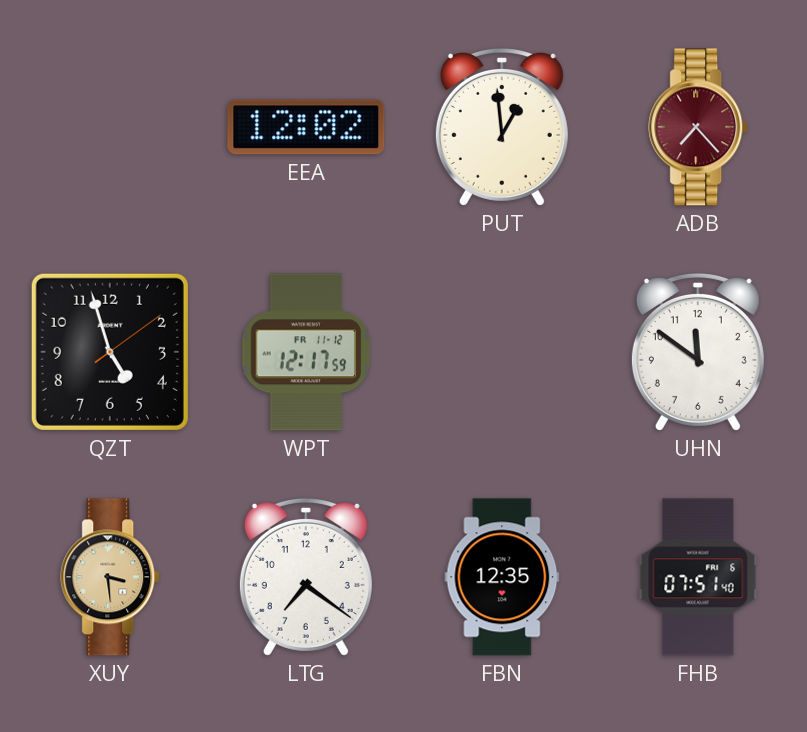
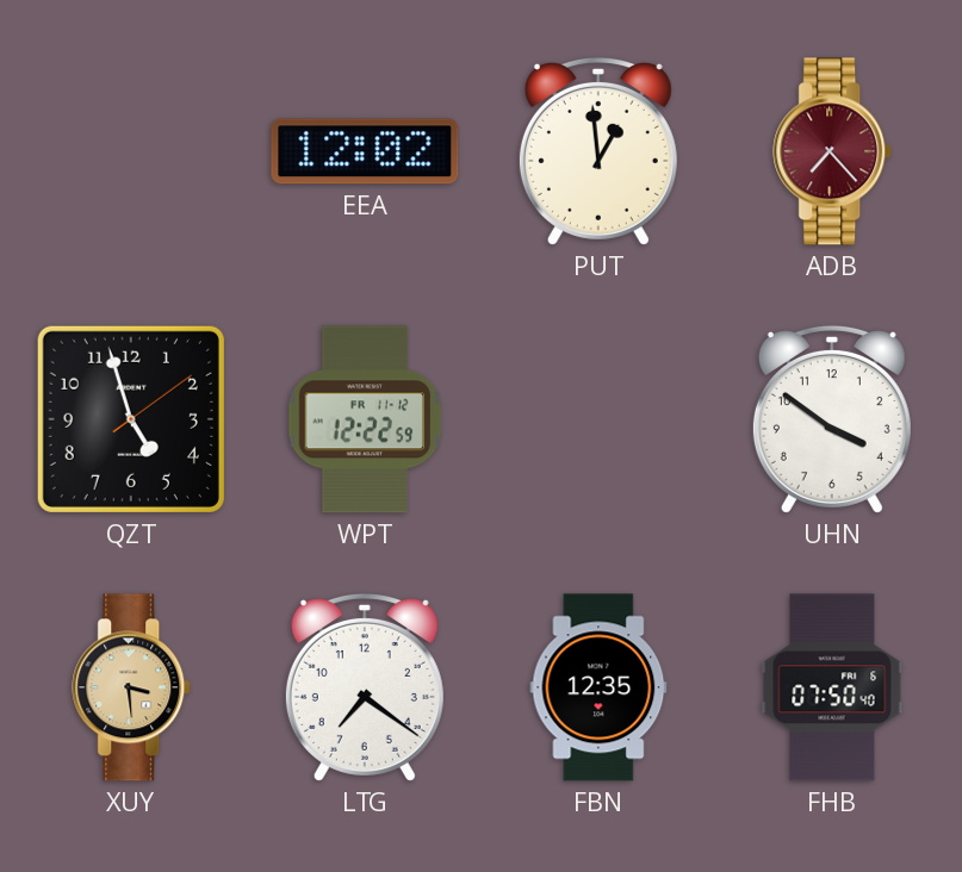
WPT: 12:17 -> 12:22 (365, 419)
UHN: 11:51 -> 3:51 (832, 419)
FHB: 07:51 -> 07:50 (832, 687)
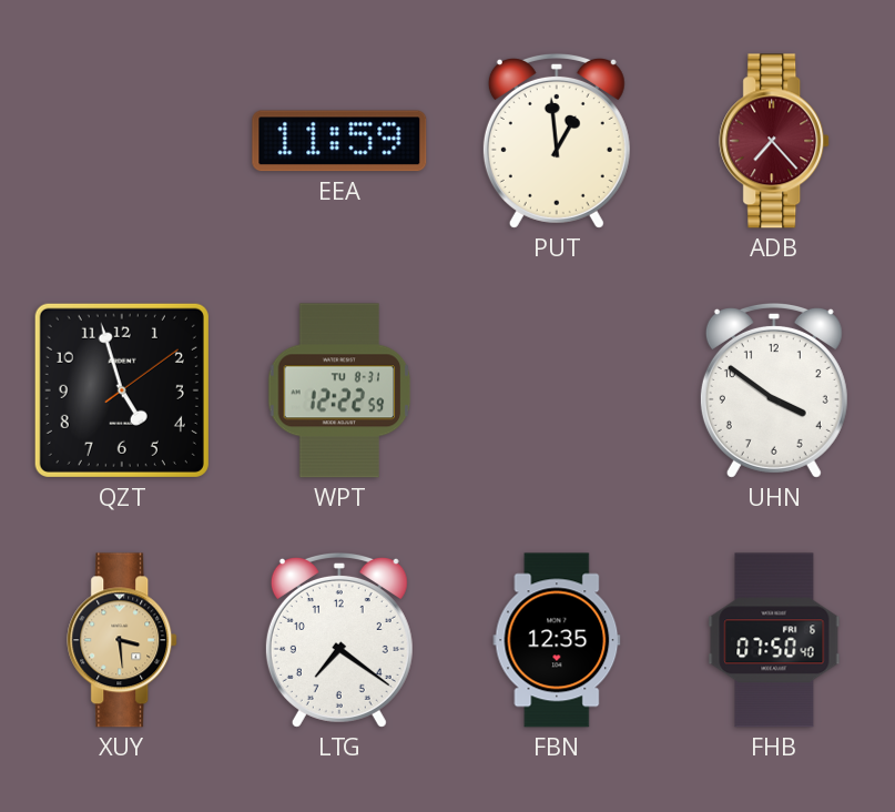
EEA: 12:02 -> 11:59 (339, 141)
WPT date: FR 11-12 -> TU 8-31 (339, 390)
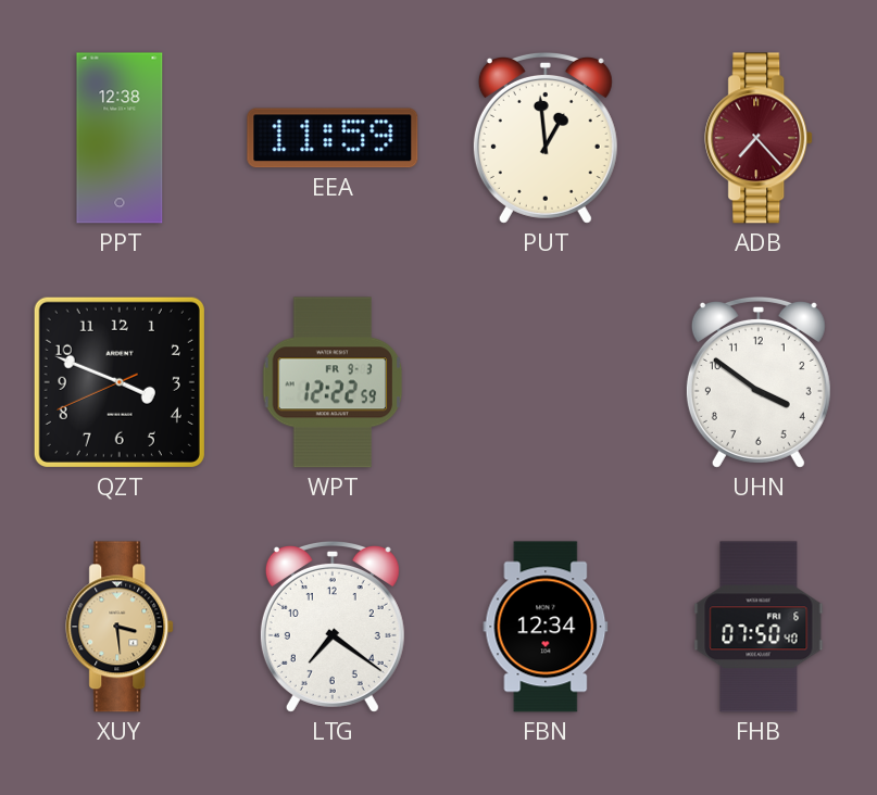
PPT: none -> 12:38 (120, 138)
QZT: 4:57 -> 3:48 (120, 382)
WPT date: TU 8-31 -> FR 9-3 (333, 382)
FBN: 12:35 -> 12:34 (546, 627)
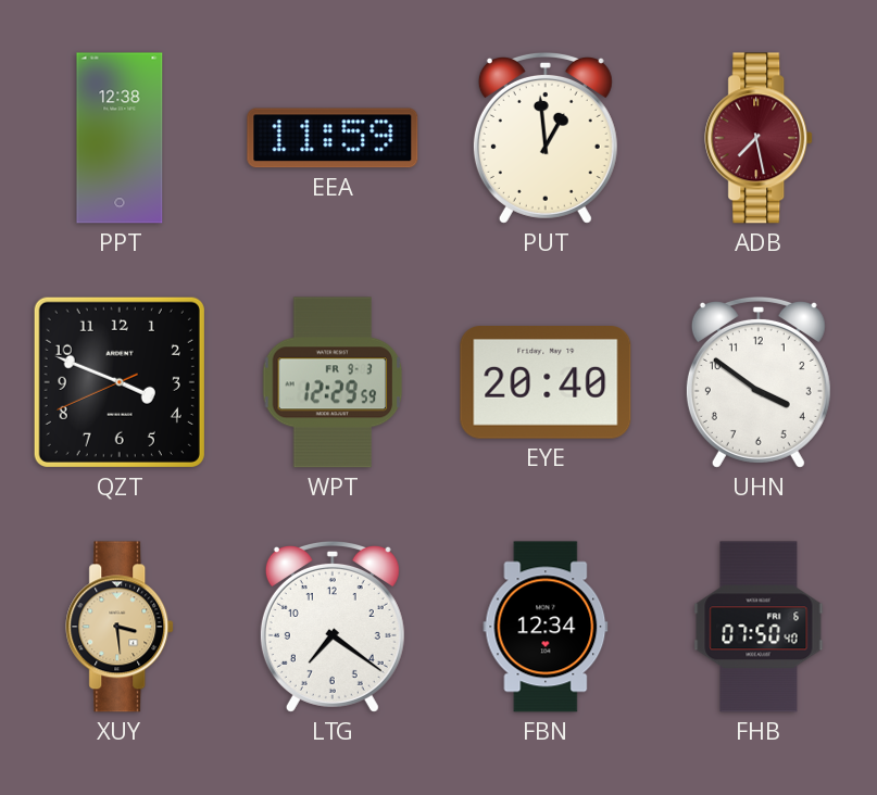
ADB: 7:23 -> 7:28 (760, 138)
WPT: 12:22 -> 12:29 (333, 382)
EYE: none -> 20:40 (546, 383)
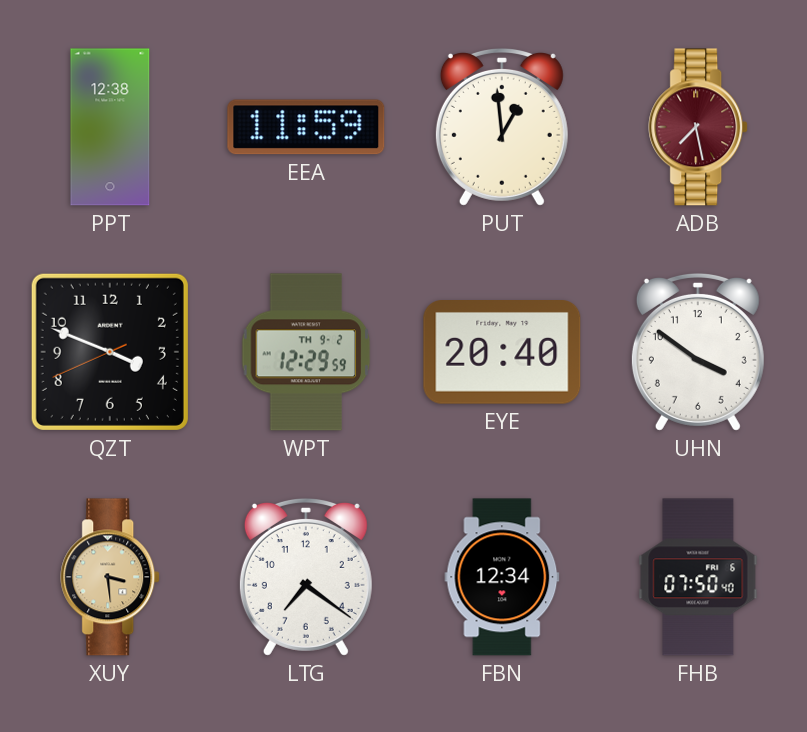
WPT date: FR 9-3 -> TH 9-2 (306, 352)
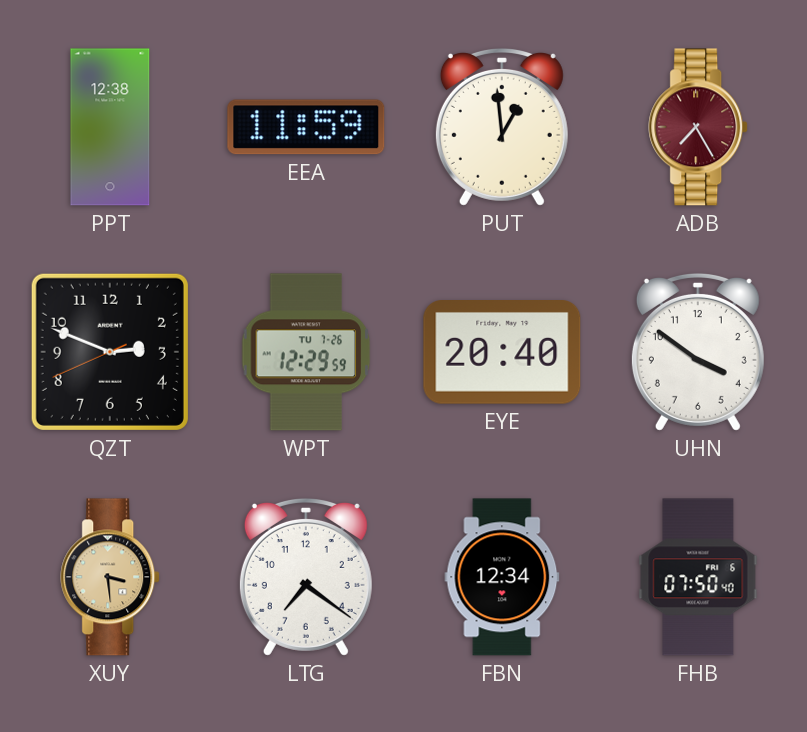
ADB: 7:28 -> 7:25 (699, 127)
QZT: 3:48 -> 2:48 (110, 352)
WPT date: TH 9-2 -> TU 7-26 (306, 352)
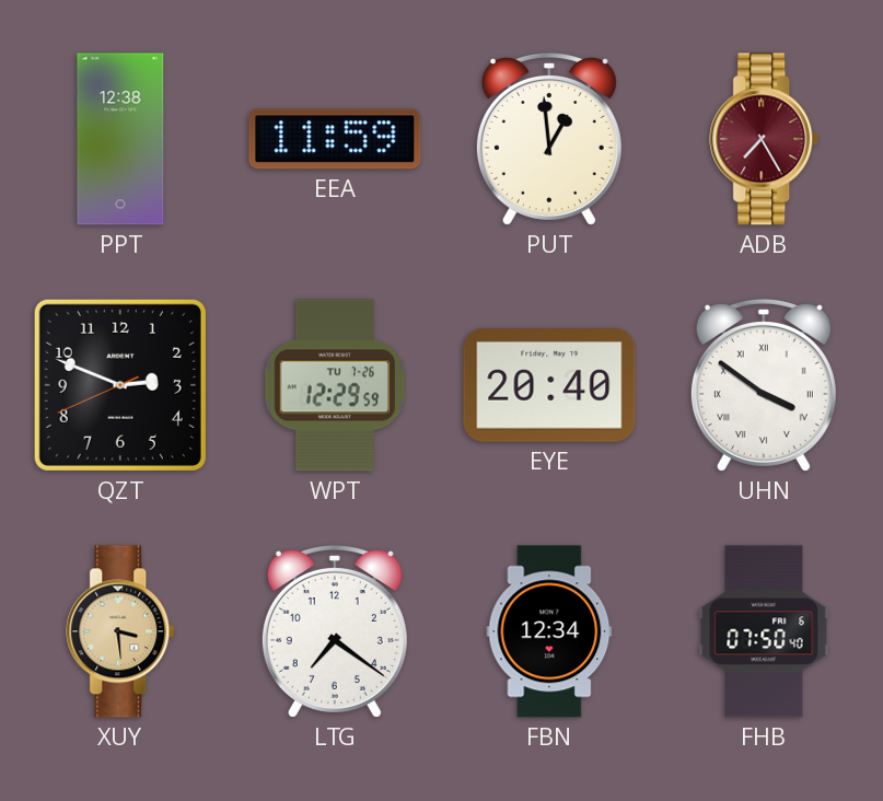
UHN numerals: Arabic -> Roman (764, 385)
